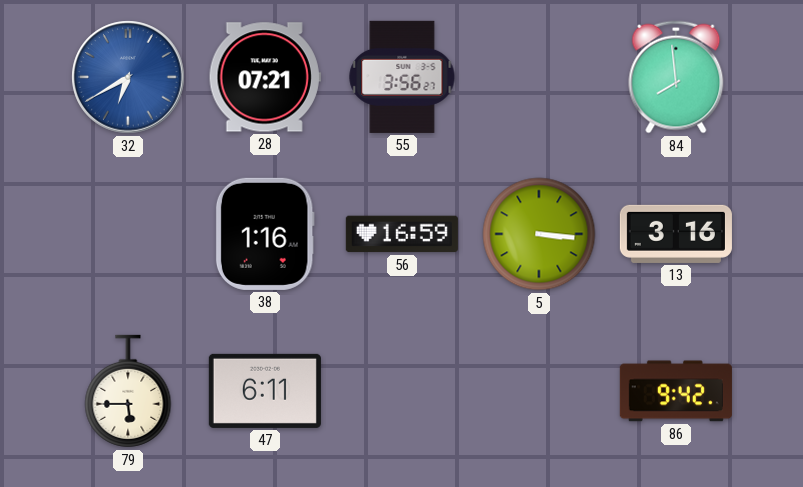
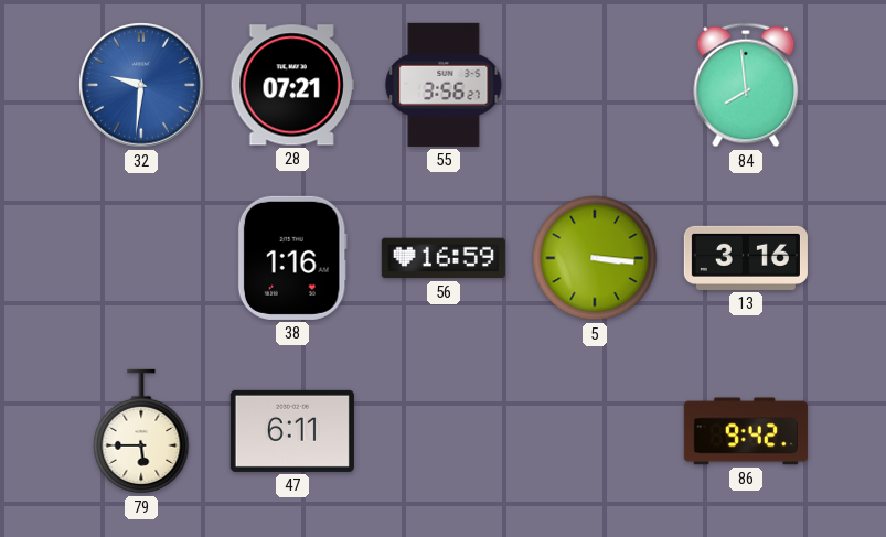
32: 6:40 -> 9:31 (141, 85)
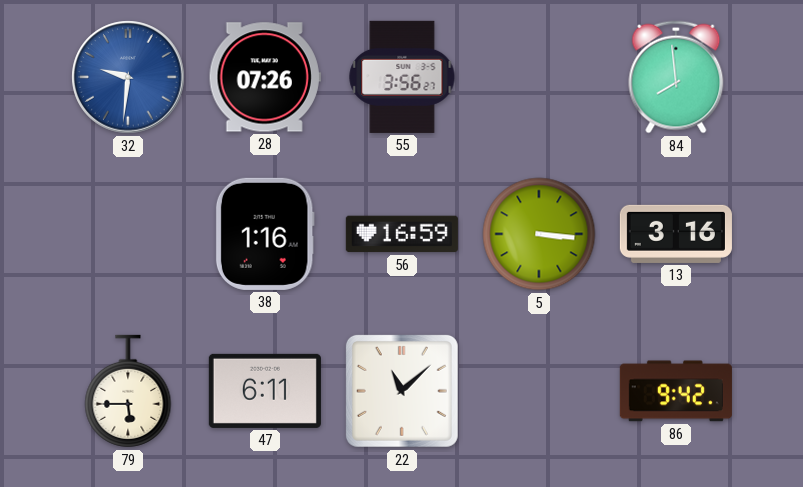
28: 07:21 -> 07:26 (265, 77)
22: none -> 11:08 (402, 391)
